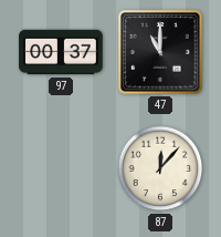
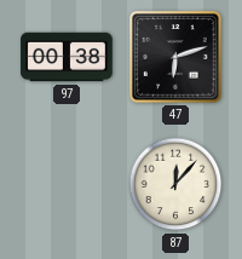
97: 00:37 -> 00:38 (67, 57)
47: 11:00 -> 6:12 (175, 57)
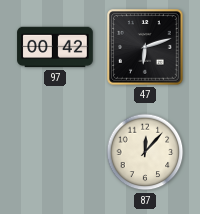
97: 00:38 -> 00:42 (55, 47)
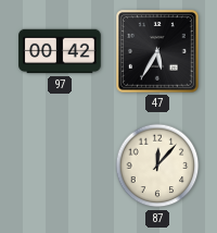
47: 6:12 -> 5:35 (157, 51)
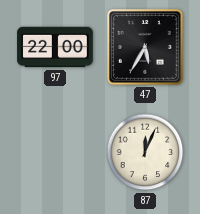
97: 00:42 -> 22:00 (55, 47)
87: 12:07 -> 12:04 (145, 152)
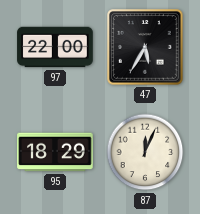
95: none -> 18:29 (55, 152)
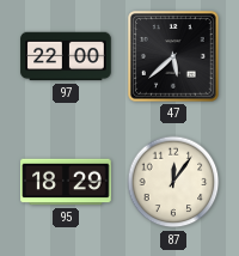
47: 5:35 -> 5:38 (173, 56)
87: 12:04 -> 12:06 (173, 182)
